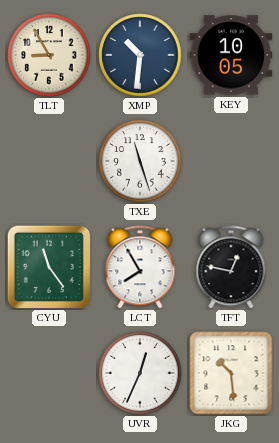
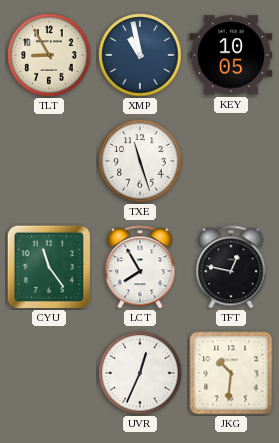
XMP: 10:31 -> 10:58 (140, 55)
JKG: 10:29 -> 10:31 (231, 373)
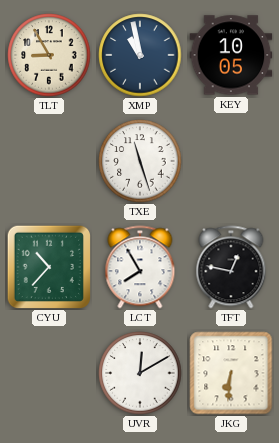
CYU: 11:24 -> 10:37 (48, 266)
UVR: 12:34 -> 12:10 (140, 373)
JKG: 10:31 -> 6:31 (231, 373)
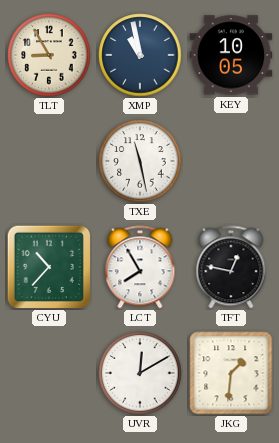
TXE: 11:27 -> 11:28 (140, 161)
JKG: 6:31 -> 1:31 (231, 373)
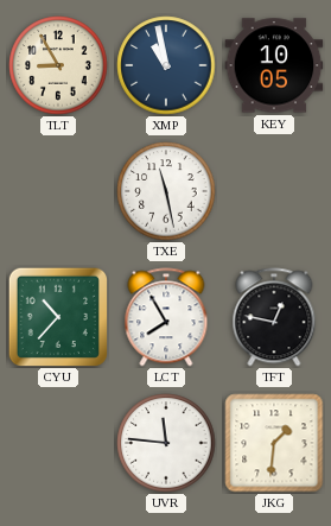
UVR: 12:10 -> 11:46 (166, 443)
